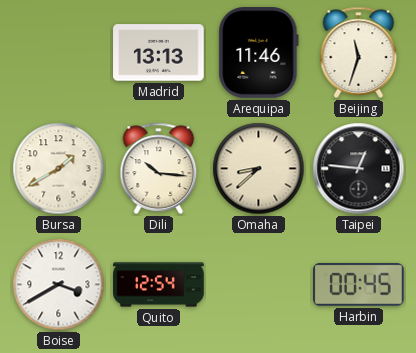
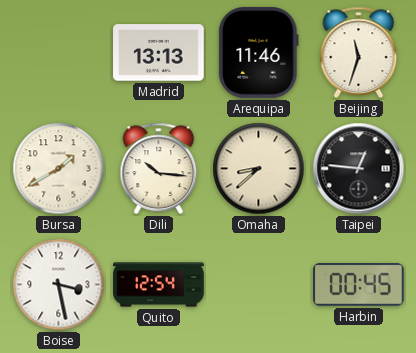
Boise: 3:40 -> 3:28 (59, 285)
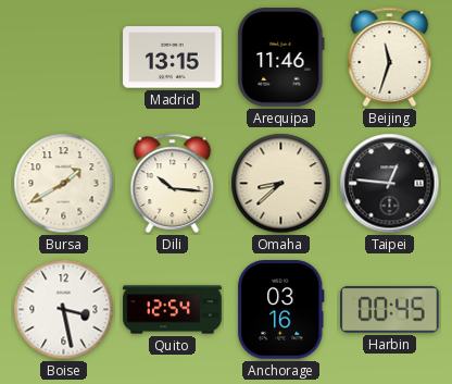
Madrid: 13:13 -> 13:15 (173, 58)
Anchorage: none -> 03:16 (281, 310)
